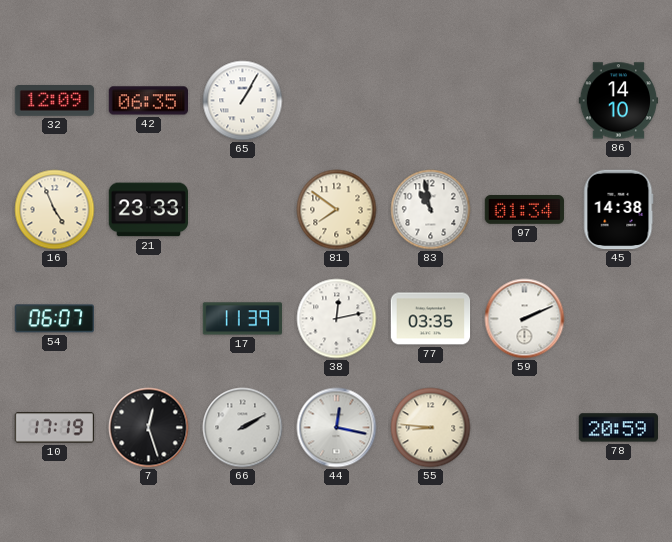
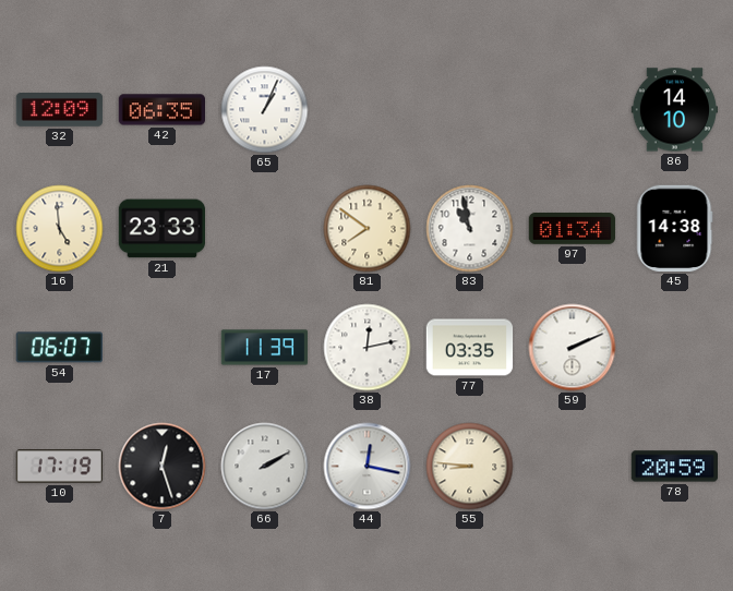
65: 1:05 -> 1:04 (265, 110)
16: 4:56 -> 4:59 (60, 229)
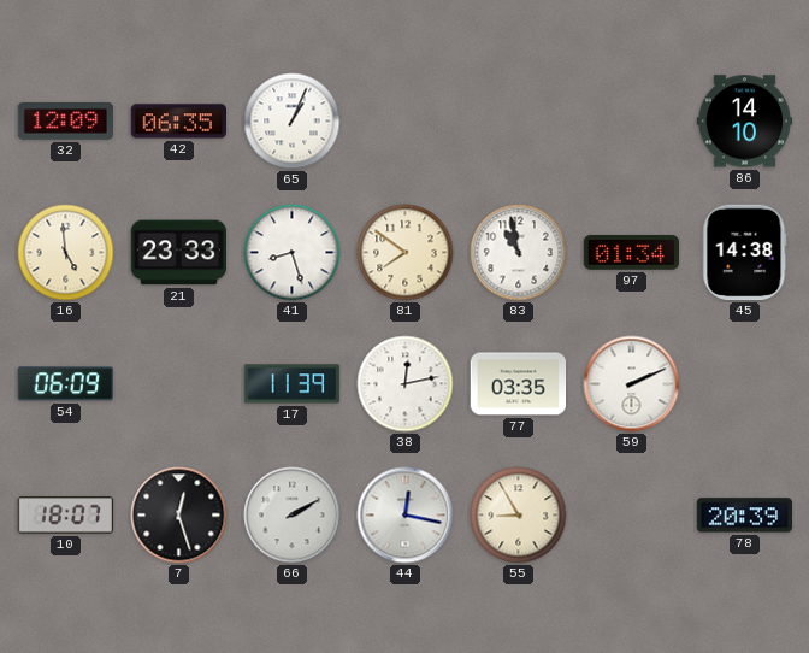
41: none -> 8:27 (293, 253)
54: 06:07 -> 06:09 (65, 384)
10: 17:19 -> 18:07 (66, 516)
55: 8:46 -> 8:55 (519, 516)
78: 20:59 -> 20:39 (744, 516)
